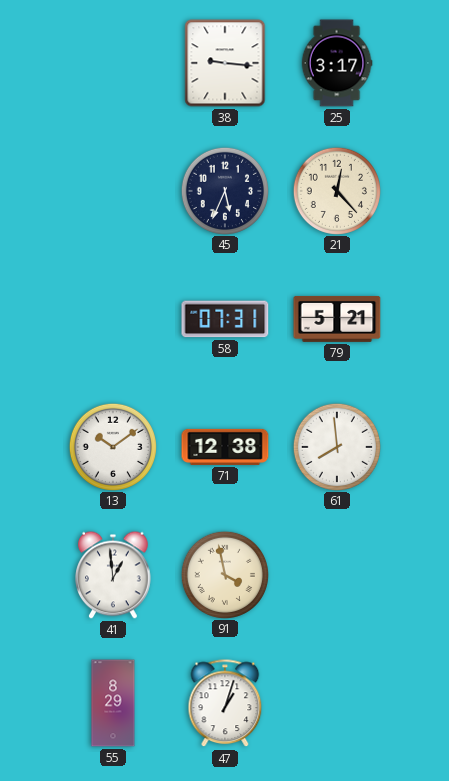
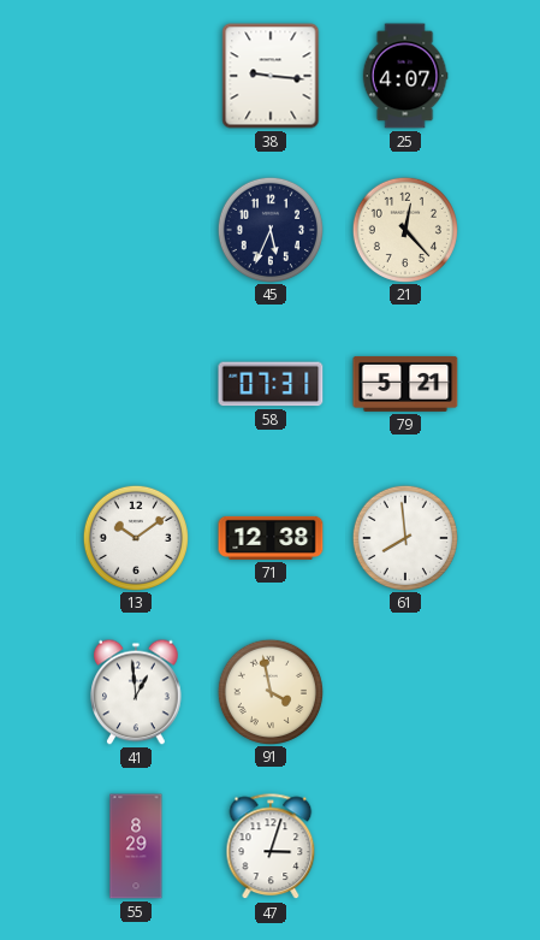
25: 3:17 -> 4:07 (405, 76)
47: 1:03 -> 3:03 (271, 847)
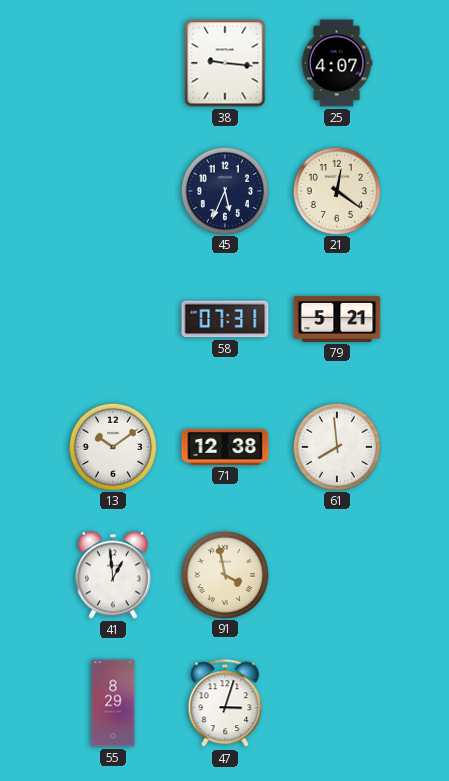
21: 12:23 -> 12:21 (336, 190)
